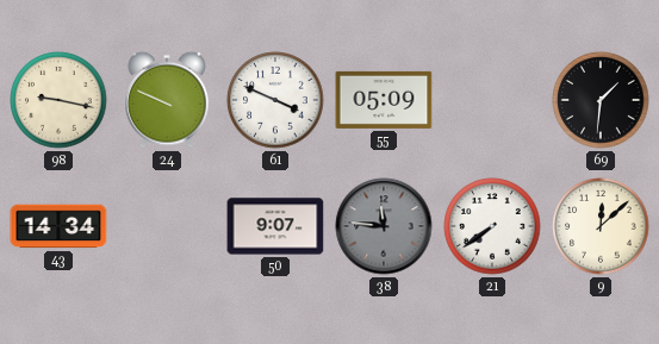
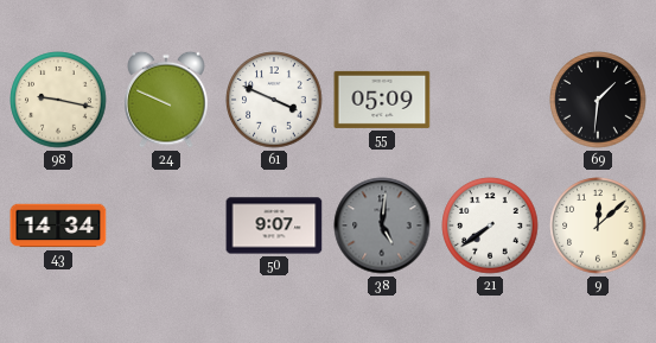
38: 11:46 -> 5:01 (382, 226)
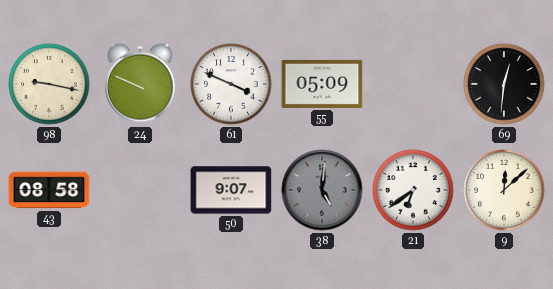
69: 1:31 -> 12:31 (504, 84)
43: 14:34 -> 08:58 (49, 190)
21: 7:39 -> 6:39 (413, 190)
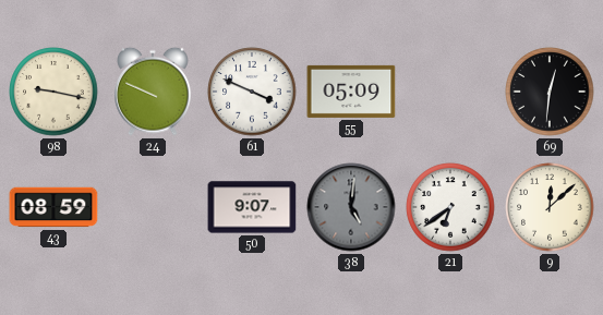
43: 08:58 -> 08:59 (53, 207)
